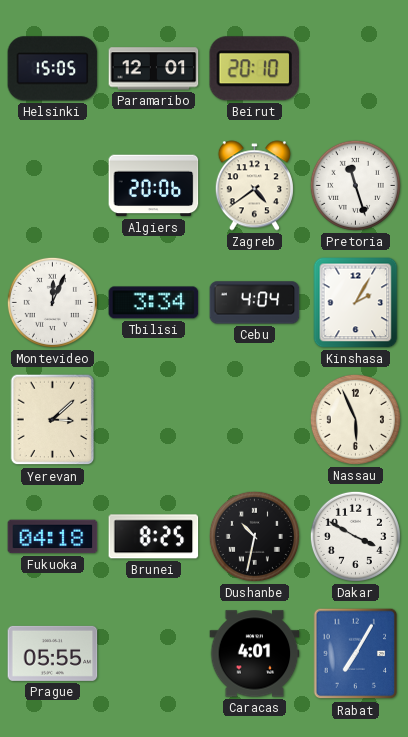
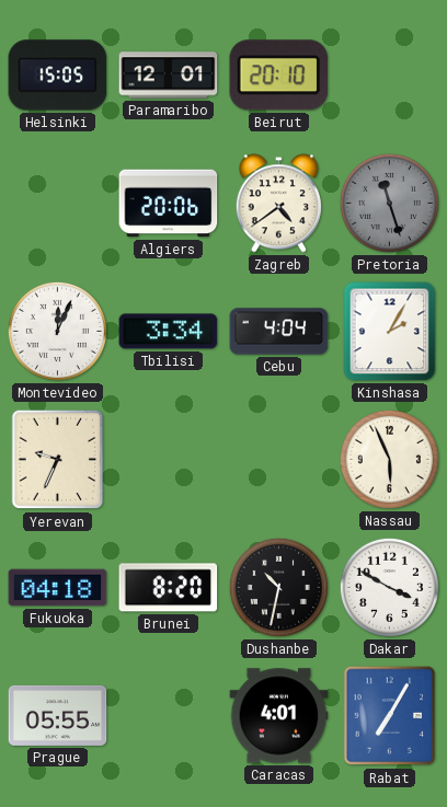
Pretoria dial: white -> grey (389, 203)
Yerevan: 3:08 -> 9:34 (58, 460)
Brunei: 8:25 -> 8:20 (169, 588)
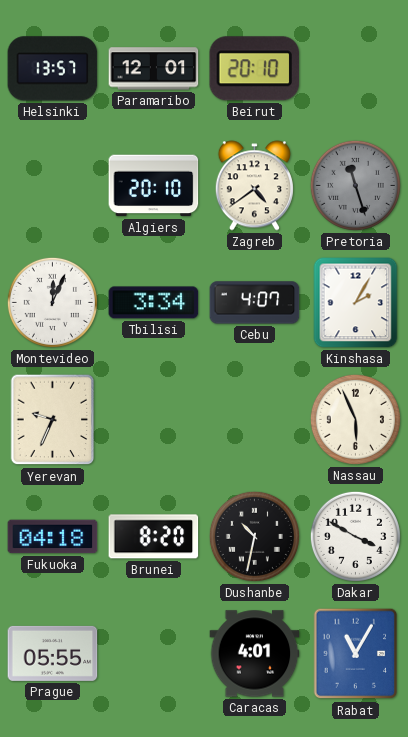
Helsinki: 15:05 -> 13:57 (53, 69)
Algiers: 20:06 -> 20:10 (154, 186)
Cebu: 4:04 -> 4:07 (255, 303)
Rabat: 7:05 -> 11:05 (356, 654)
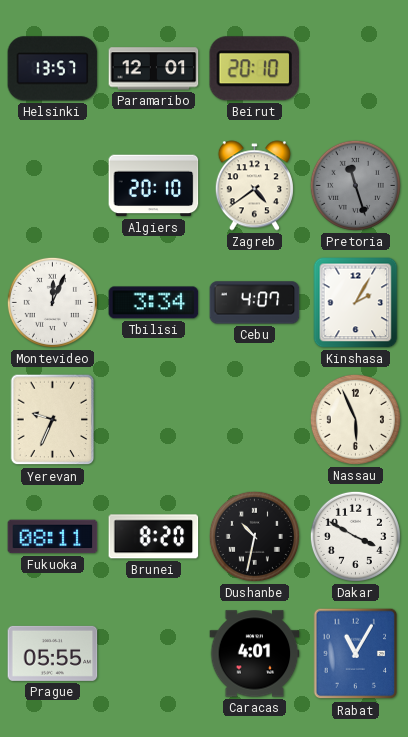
Fukuoka: 04:18 -> 08:11 (53, 537)
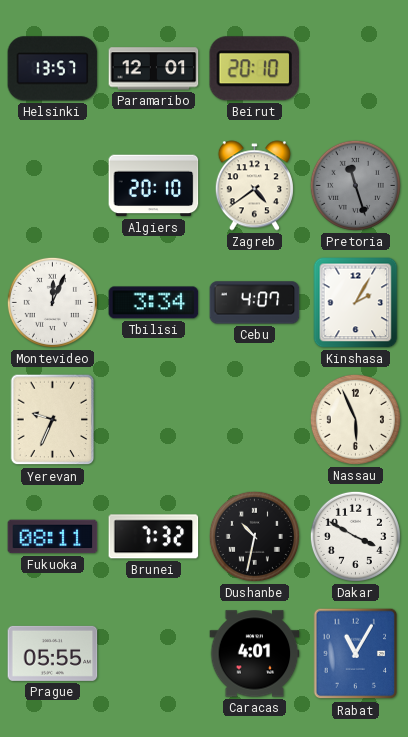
Brunei: 8:20 -> 7:32 (154, 537)
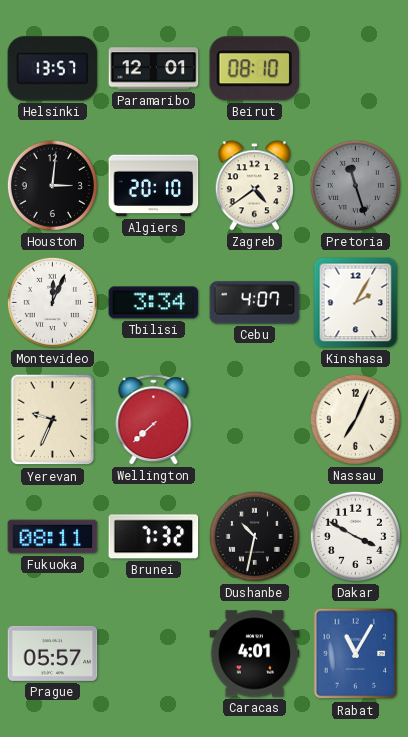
Beirut: 20:10 -> 08:10 (255, 69)
Houston: none -> 3:01 (52, 185)
Wellington: none -> 7:38 (154, 420)
Nassau: 5:56 -> 7:04 (355, 419)
Prague: 05:55 -> 05:57 (53, 653)
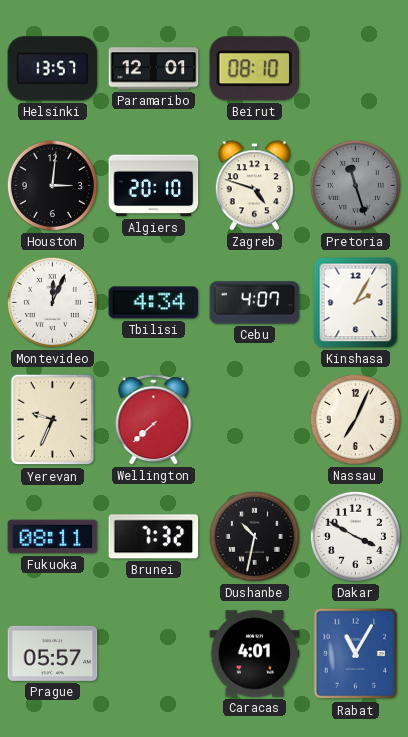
Zagreb: 4:39 -> 4:48 (254, 186)
Tbilisi: 3:34 -> 4:34 (154, 303)
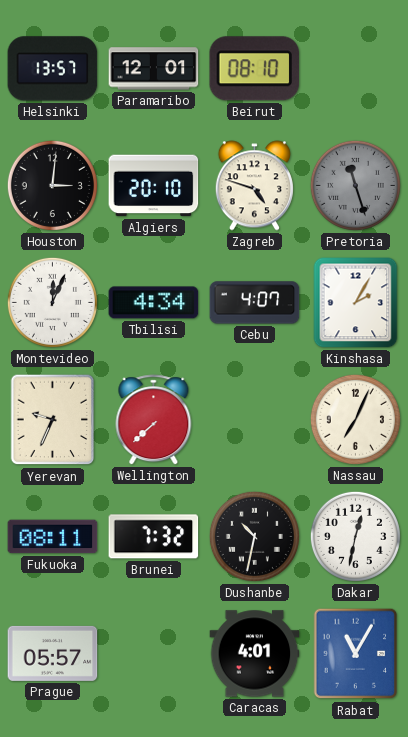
Dakar: 3:50 -> 12:32 (355, 536)
